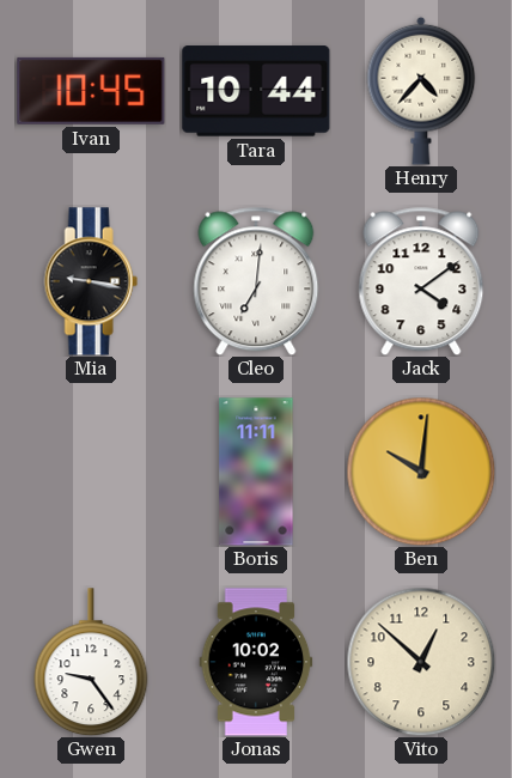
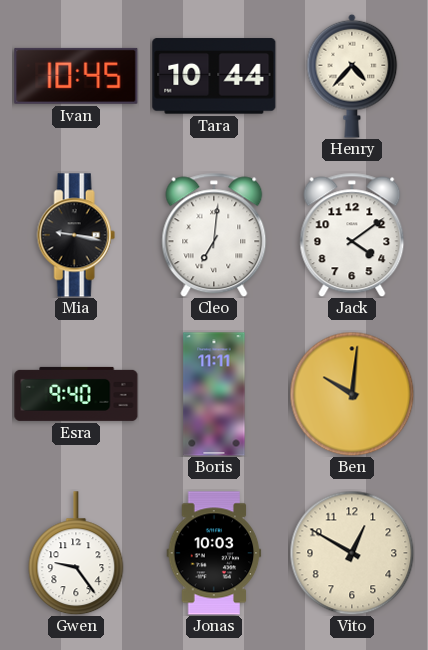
Esra: none -> 9:40 (76, 394)
Jonas: 10:02 -> 10:03 (214, 553)
Vito: 12:52 -> 12:50 (352, 553)
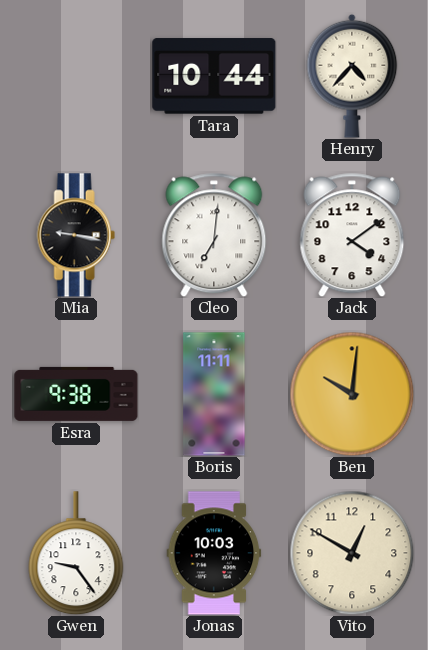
Ivan: 10:45 -> none (76, 76)
Esra: 9:40 -> 9:38 (76, 394)
